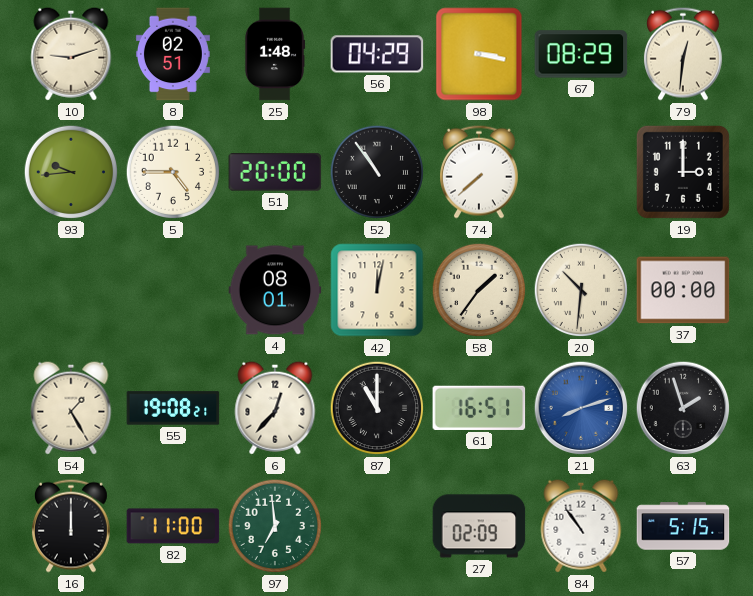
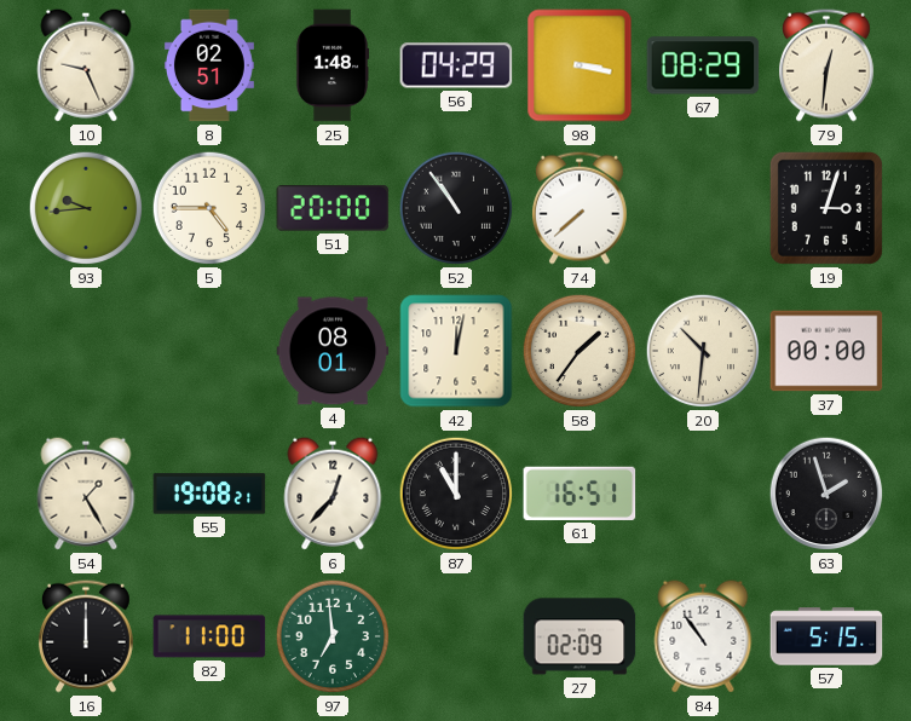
10: 9:12 -> 9:26 (86, 65)
19: 3:00 -> 3:03 (826, 208)
21: 8:12 -> none (581, 408)
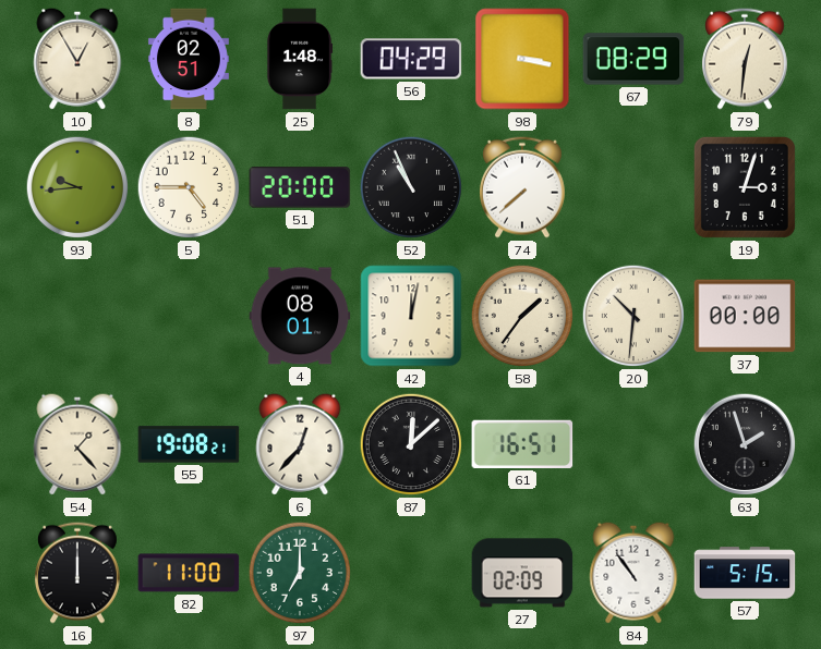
10: 9:26 -> 12:55 (77, 59)
52: 10:54 -> 10:56 (410, 187)
54: 1:25 -> 1:23 (77, 444)
87: 11:00 -> 12:08 (410, 444)
97: 6:59 -> 7:00 (299, 573)
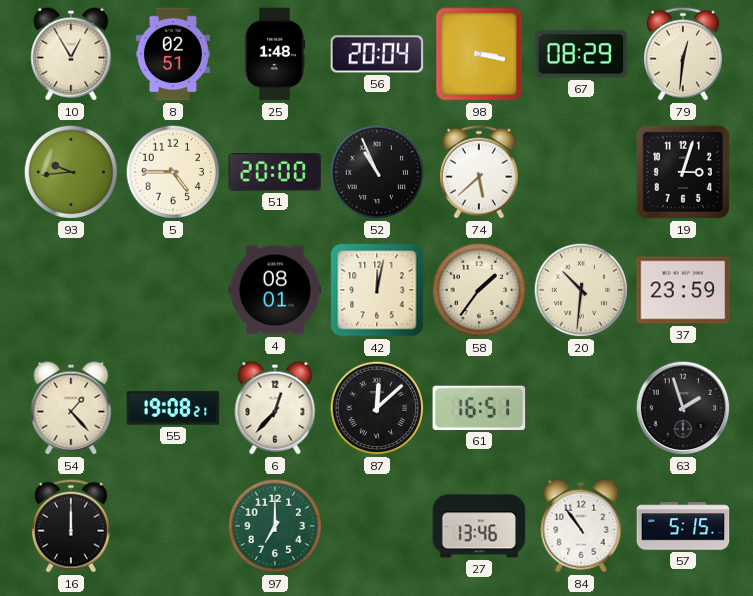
56: 04:29 -> 20:04 (377, 54)
74: 7:38 -> 5:38 (479, 172)
37: 00:00 -> 23:59 (683, 290)
82: 11:00 -> none (189, 573)
27: 02:09 -> 13:46 (479, 526)
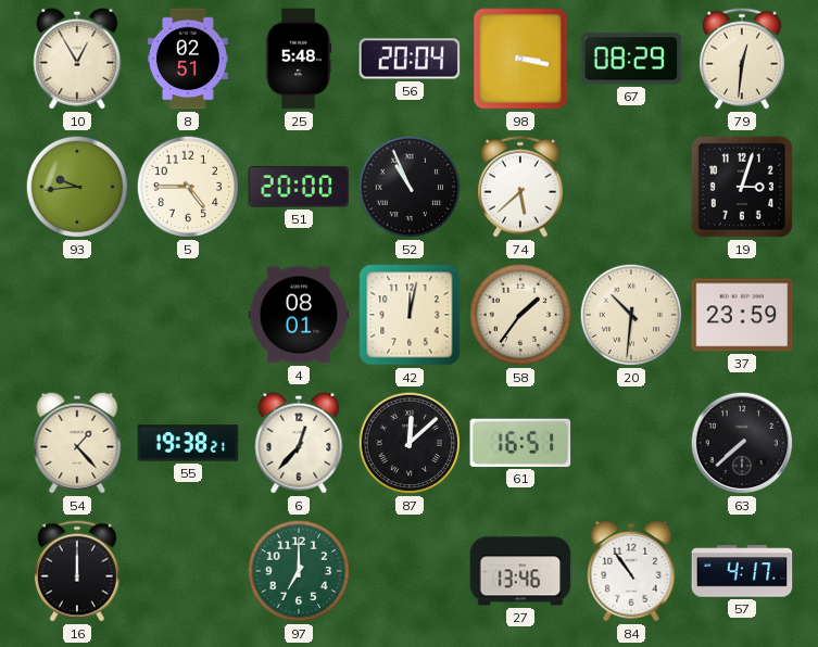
25: 1:48 -> 5:48 (299, 59)
55: 19:08 -> 19:38 (188, 443)
63: 1:57 -> 7:38 (742, 443)
57: 5:15 -> 4:17 (742, 571)
